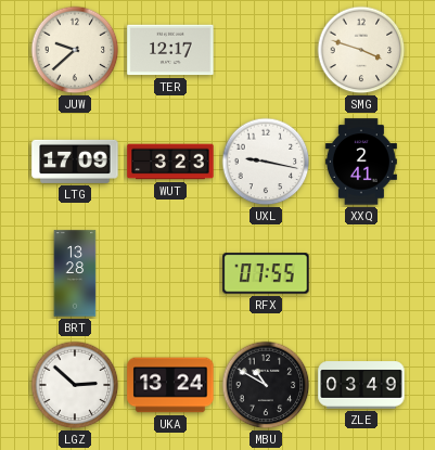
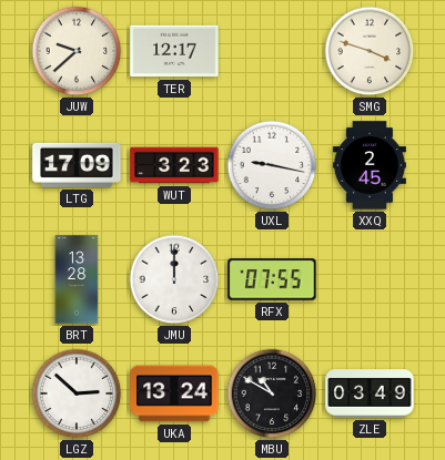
XXQ: 2:41 -> 2:45 (370, 165)
JMU: none -> 12:00 (174, 279)
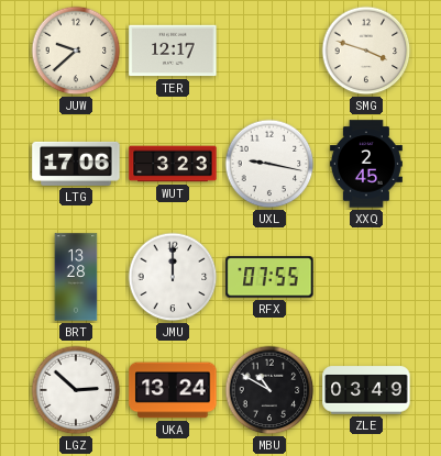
LTG: 17:09 -> 17:06 (76, 164)
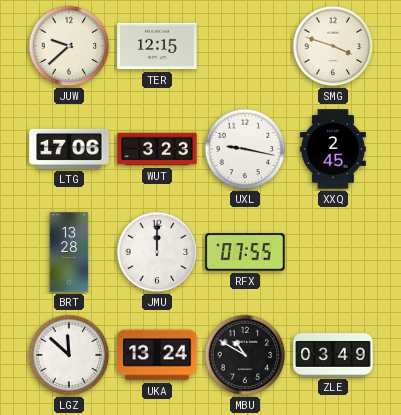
TER: 12:17 -> 12:15 (157, 46)
LGZ: 2:52 -> 11:52 (69, 355)
